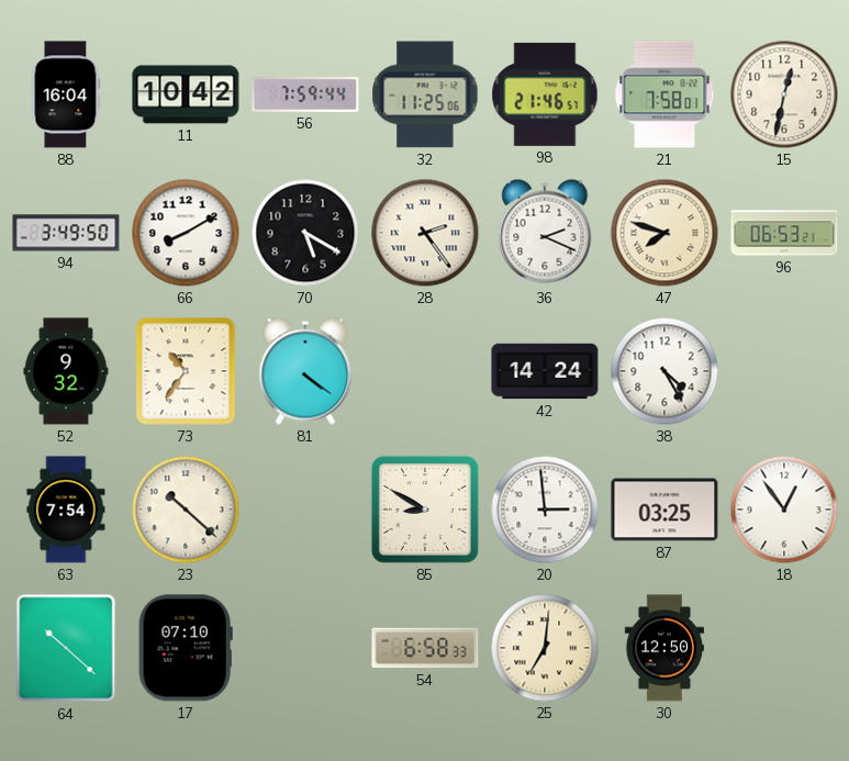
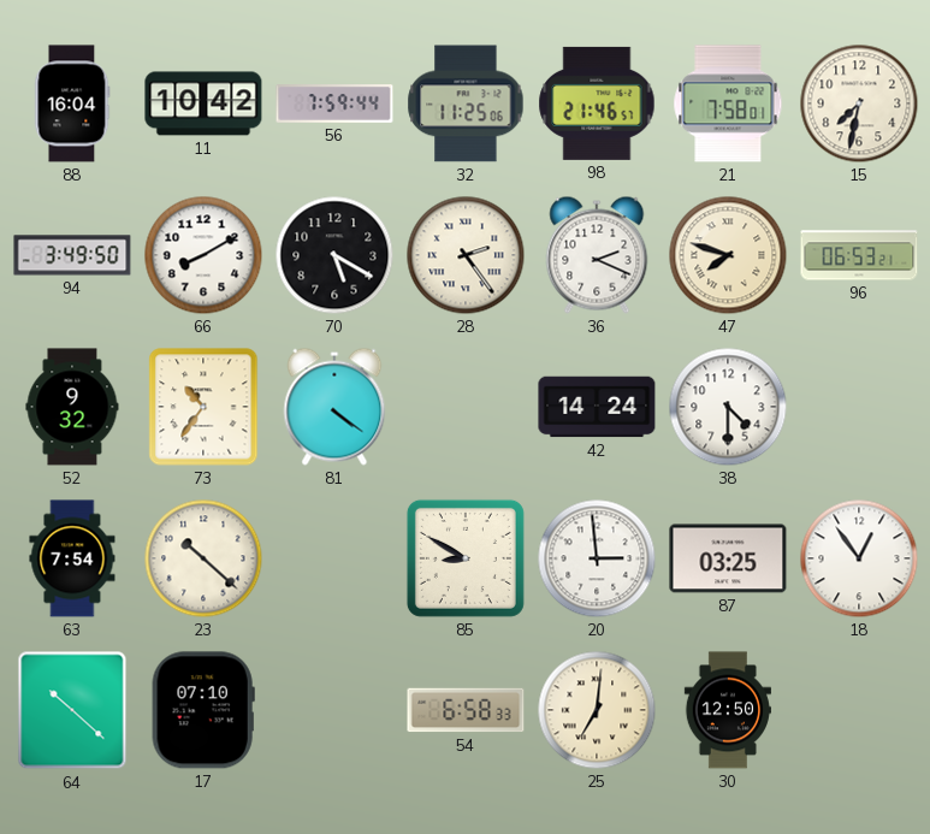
15: 12:32 -> 7:32 (859, 103)
38: 4:25 -> 4:30 (728, 407)
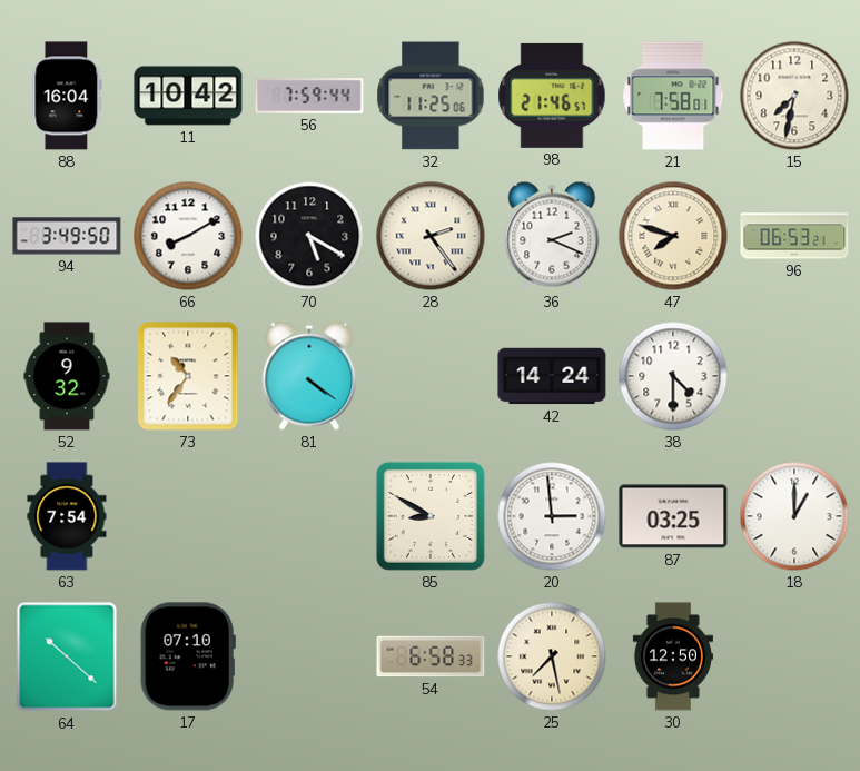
23: 10:22 -> none (203, 558)
18: 12:54 -> 1:00 (794, 516)
25: 7:01 -> 7:28 (552, 656)
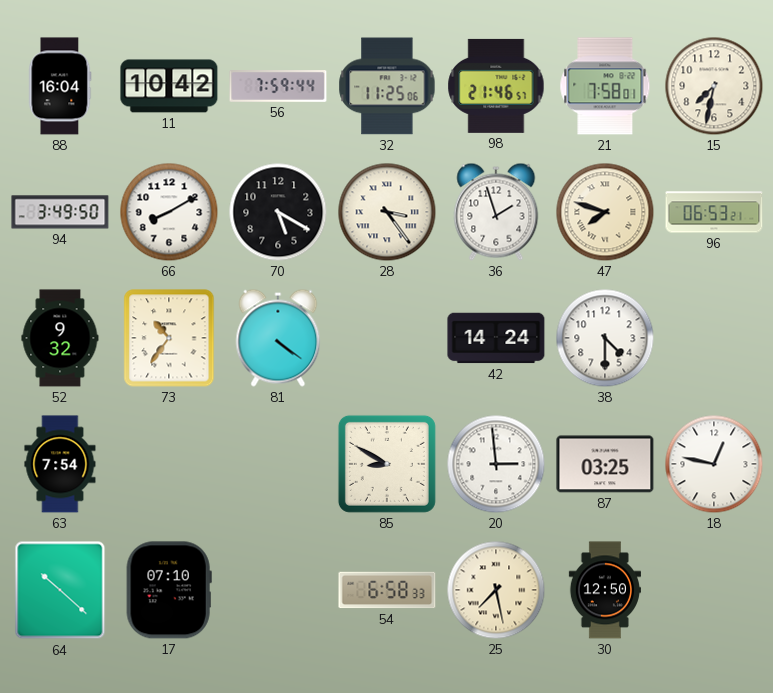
28: 2:24 -> 3:24 (387, 212)
36: 2:19 -> 1:57 (496, 212)
18: 1:00 -> 12:47 (714, 464)
